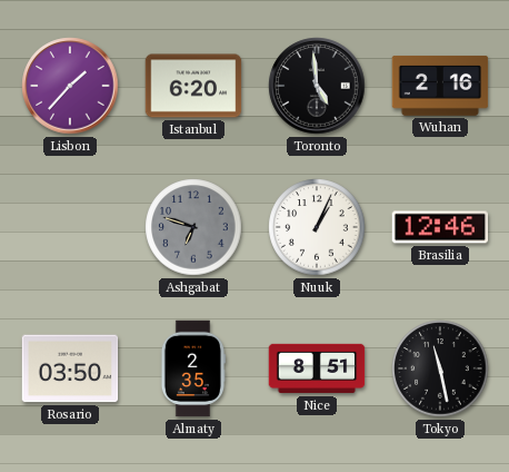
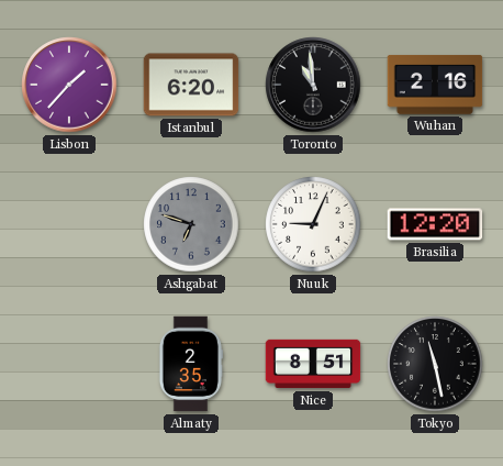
Toronto: 4:59 -> 10:59 (313, 85)
Nuuk: 1:04 -> 9:04 (313, 224)
Brasilia: 12:46 -> 12:20 (435, 224)
Rosario: 03:50 -> none (70, 368)
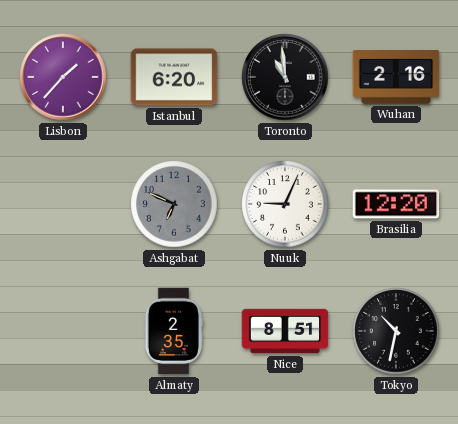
Ashgabat: 6:48 -> 6:49 (174, 204)
Tokyo: 11:28 -> 10:32 (396, 331)
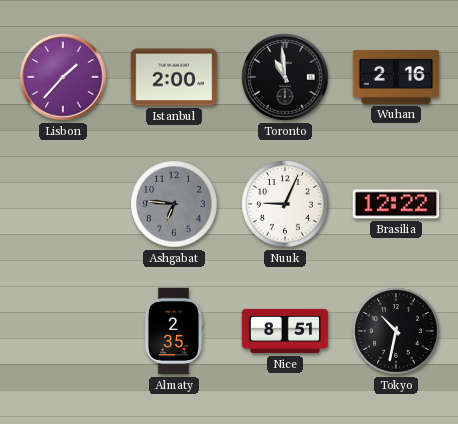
Istanbul: 6:20 -> 2:00 (174, 77)
Ashgabat: 6:49 -> 6:46 (174, 204)
Brasilia: 12:20 -> 12:22 (396, 204)
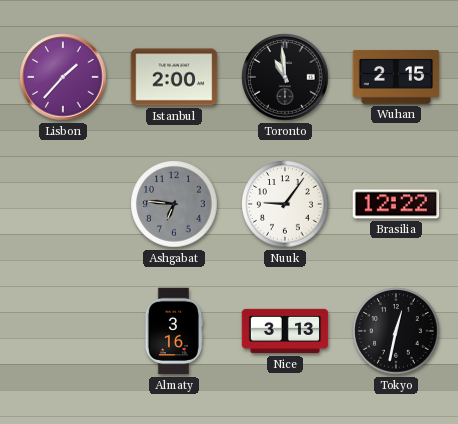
Wuhan: 2:16 -> 2:15 (396, 77)
Nuuk: 9:04 -> 9:06 (285, 204)
Almaty: 2:35 -> 3:16 (173, 331)
Nice: 8:51 -> 3:13 (285, 331)
Tokyo: 10:32 -> 12:32 (396, 331)
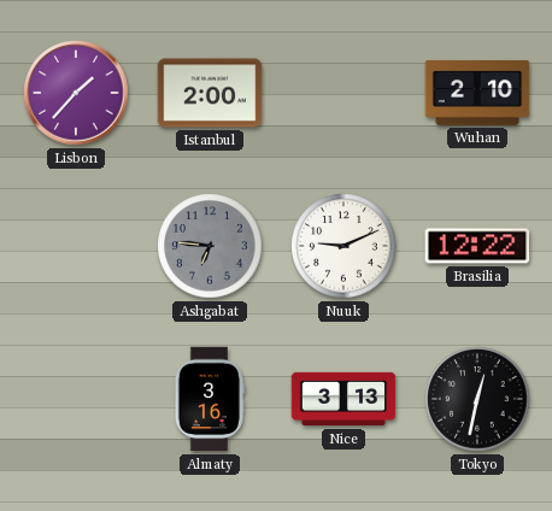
Toronto: 10:59 -> none (285, 77)
Wuhan: 2:15 -> 2:10 (477, 93)
Nuuk: 9:06 -> 9:11 (343, 246)
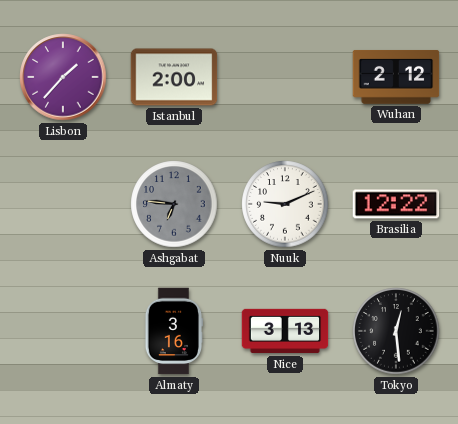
Wuhan: 2:10 -> 2:12 (396, 77)
Tokyo: 12:32 -> 12:29 (396, 331)
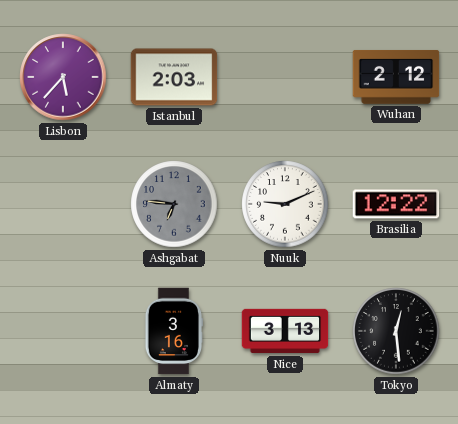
Lisbon: 1:37 -> 5:37 (63, 77)
Istanbul: 2:00 -> 2:03 (174, 77)
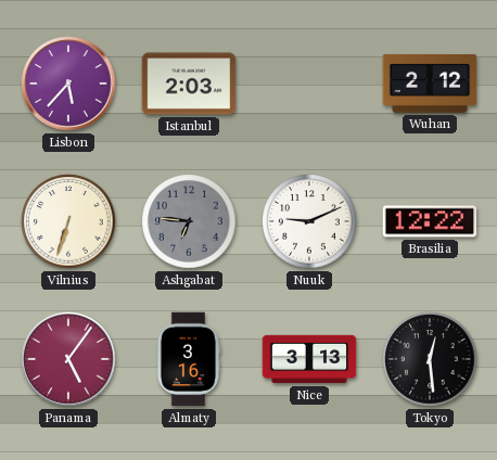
Vilnius: none -> 6:33 (68, 221)
Panama: none -> 5:06 (68, 359)
